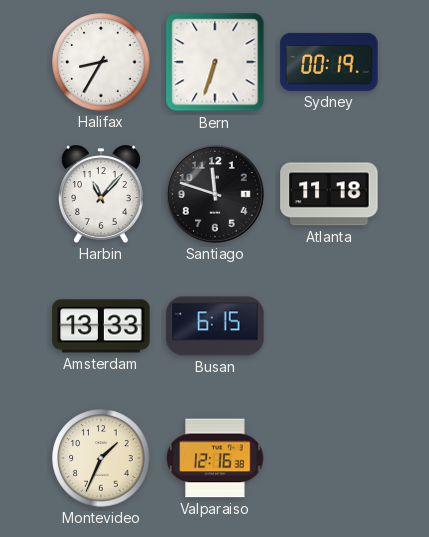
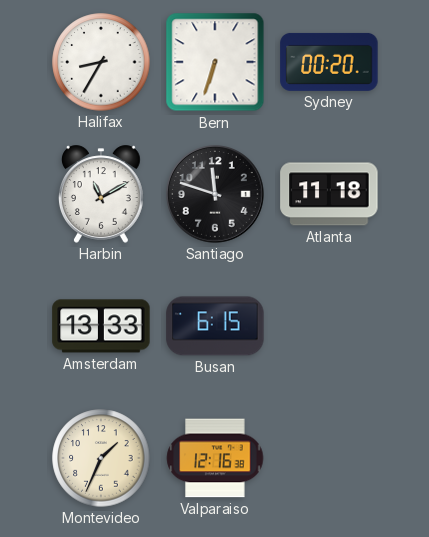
Sydney: 00:19 -> 00:20 (329, 62)
Harbin: 11:07 -> 11:10 (101, 194)
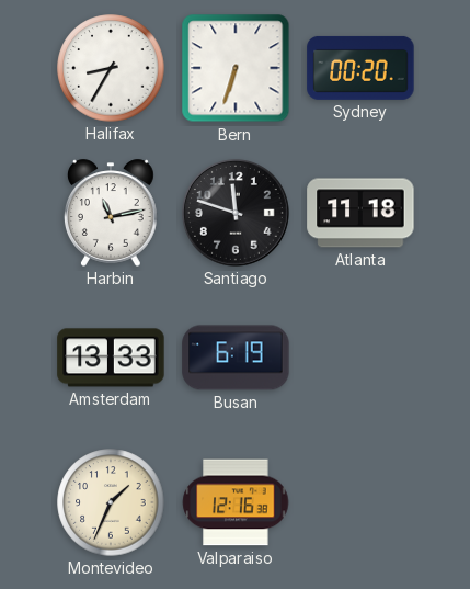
Harbin: 11:10 -> 11:13 (111, 213)
Busan: 6:15 -> 6:19 (236, 358)
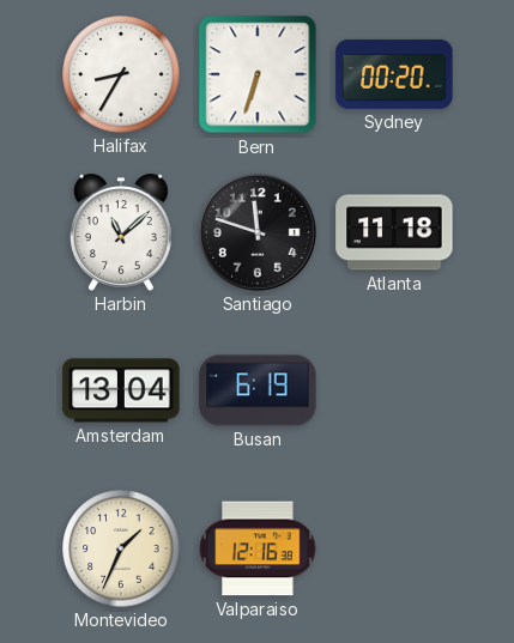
Harbin: 11:13 -> 11:08 (121, 232)
Amsterdam: 13:33 -> 13:04 (121, 390)
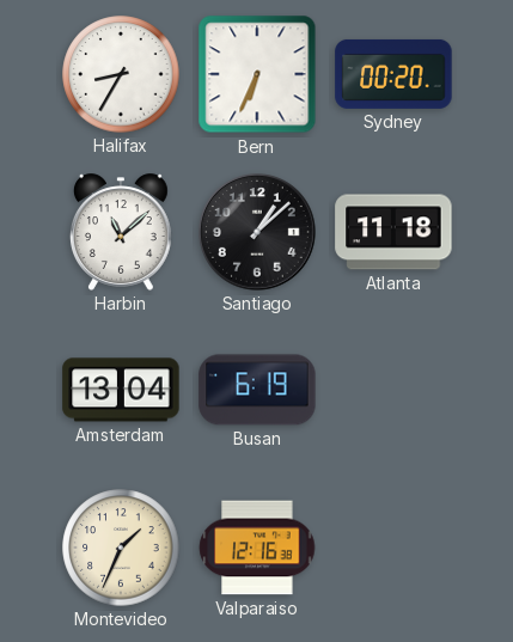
Bern: 6:33 -> 6:34 (257, 74)
Santiago: 11:48 -> 1:08 (258, 233)
